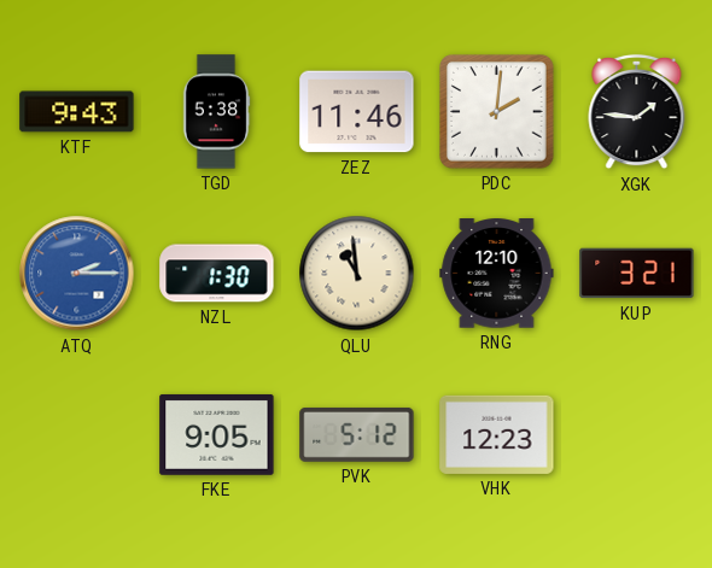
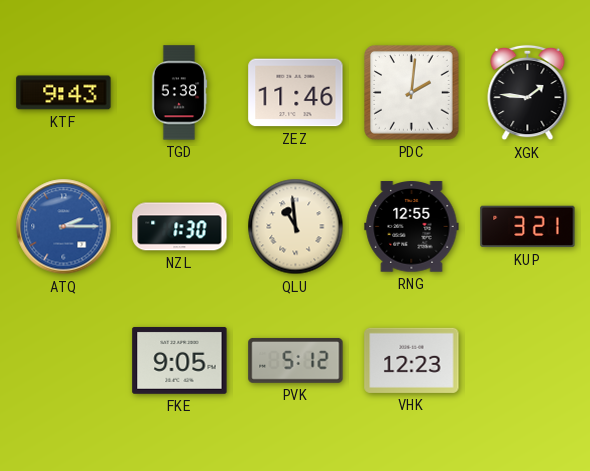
RNG: 12:10 -> 12:55 (412, 227)
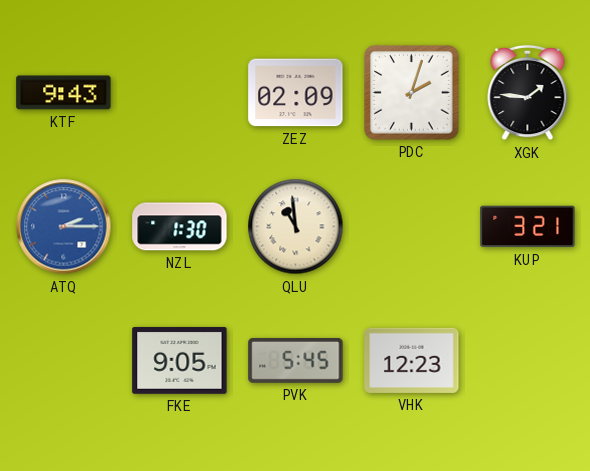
TGD: 5:38 -> none (179, 93)
ZEZ: 11:46 -> 02:09 (296, 93)
PDC: 2:01 -> 2:03 (412, 93)
RNG: 12:55 -> none (412, 227)
PVK: 5:12 -> 5:45 (296, 361)
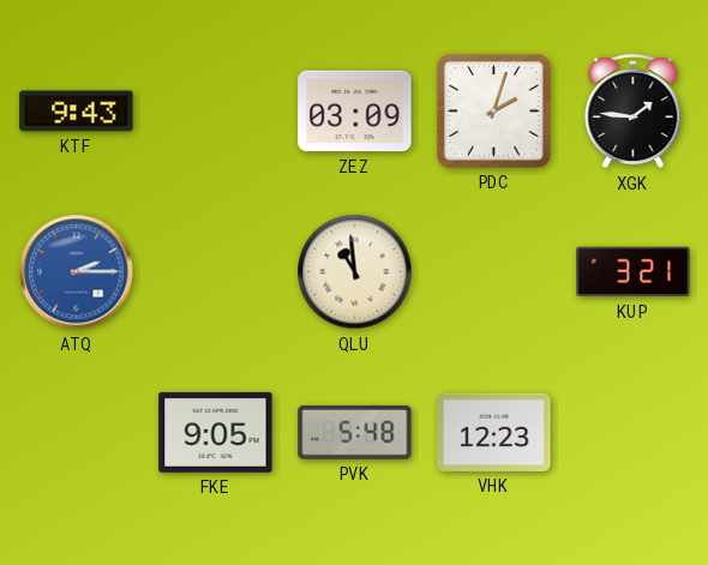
ZEZ: 02:09 -> 03:09 (355, 112)
NZL: 1:30 -> none (180, 227)
PVK: 5:45 -> 5:48 (355, 433)
